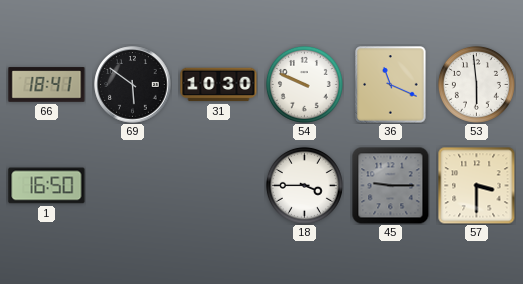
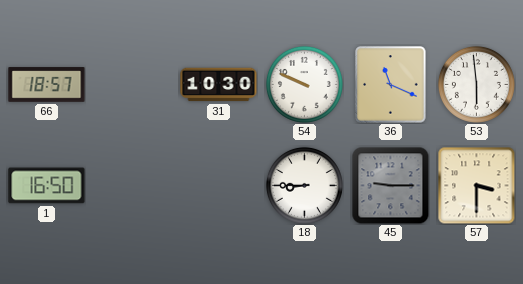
66: 18:41 -> 18:57 (47, 85)
69: 5:51 -> none (133, 85)
18: 3:45 -> 8:45 (304, 185)
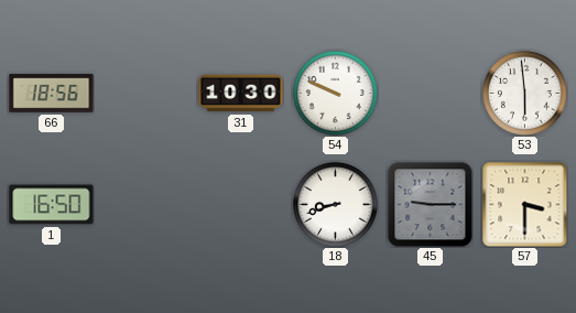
66: 18:57 -> 18:56 (52, 94)
36: 11:19 -> none (391, 85)
18: 8:45 -> 8:42 (335, 204)
